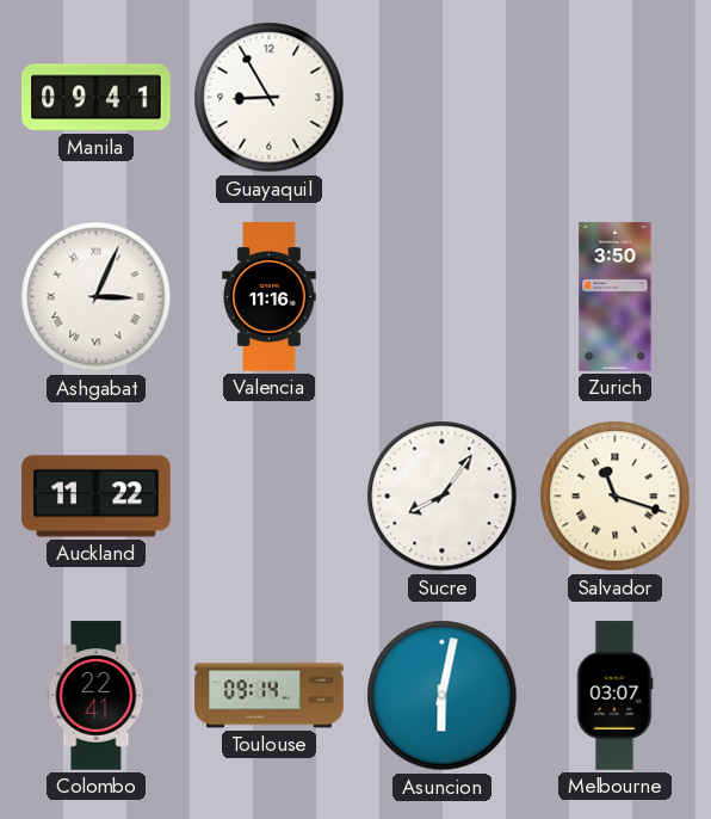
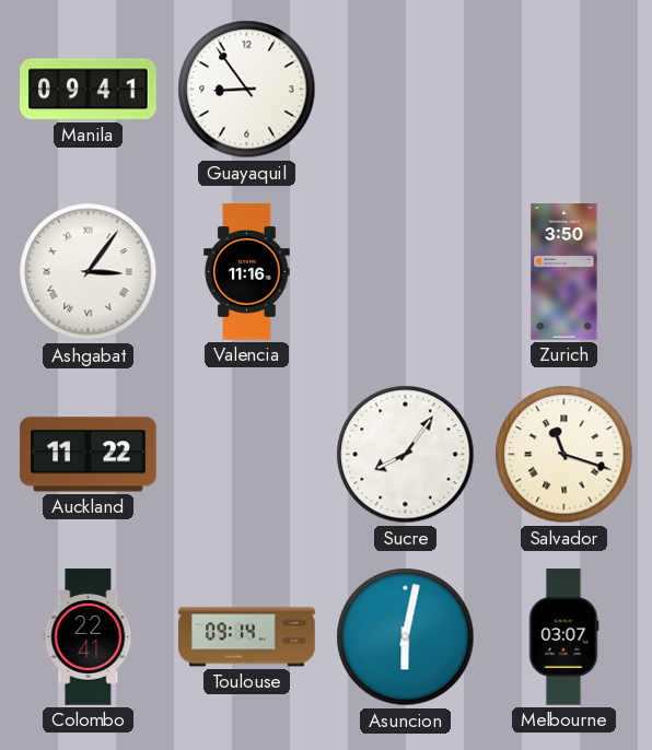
Guayaquil: 8:55 -> 8:54 (247, 90)
Ashgabat: 3:04 -> 3:06 (89, 272)
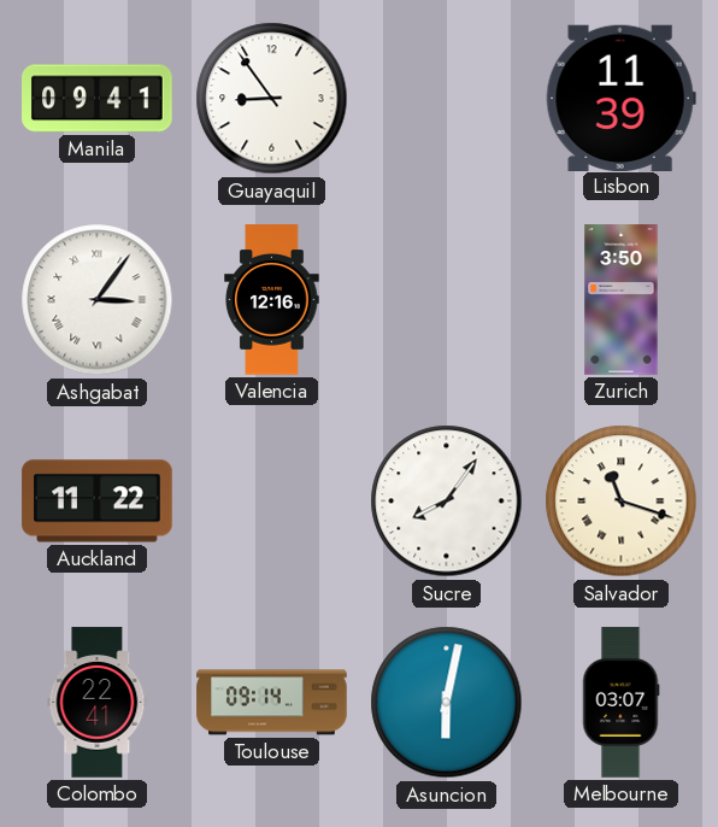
Lisbon: none -> 11:39 (620, 98)
Valencia: 11:16 -> 12:16 (272, 300)
